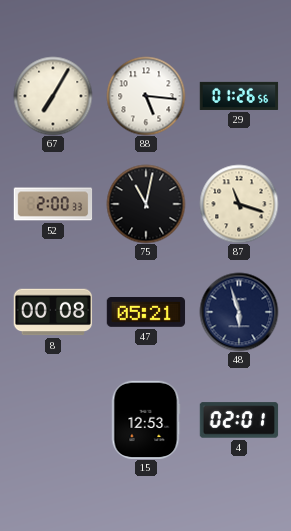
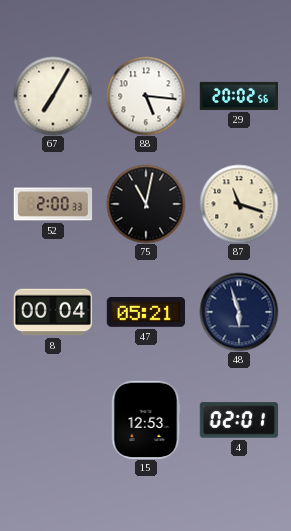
29: 01:26 -> 20:02 (239, 96)
8: 00:08 -> 00:04 (53, 312)
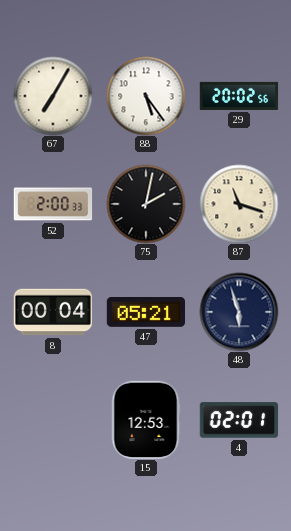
88: 5:16 -> 5:24 (146, 96)
75: 11:02 -> 2:02 (146, 204)
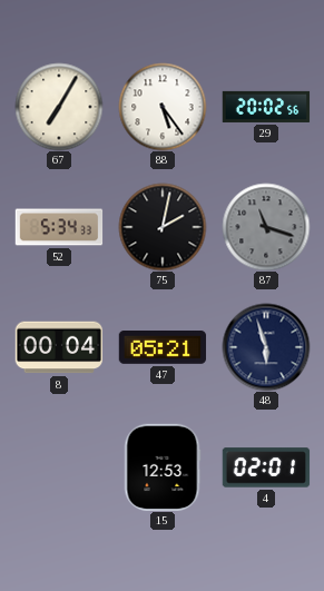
52: 2:00 -> 5:34 (59, 227)
87 dial: cream -> grey (266, 227)
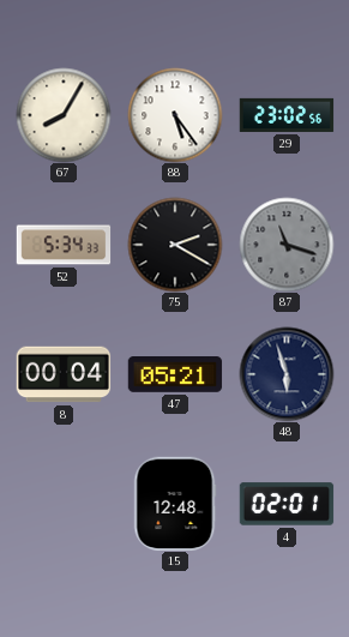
67: 7:05 -> 8:05 (64, 115)
29: 20:02 -> 23:02 (287, 115)
75: 2:02 -> 2:20 (175, 245)
15: 12:53 -> 12:48 (175, 504)
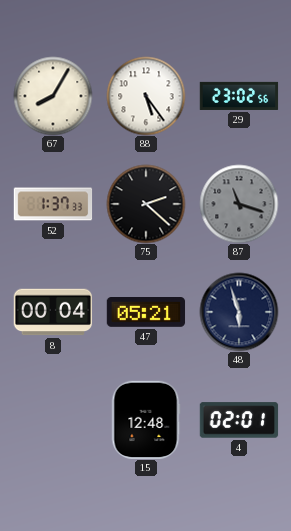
52: 5:34 -> 1:37 (53, 204)
75: 2:20 -> 2:22 (146, 204)
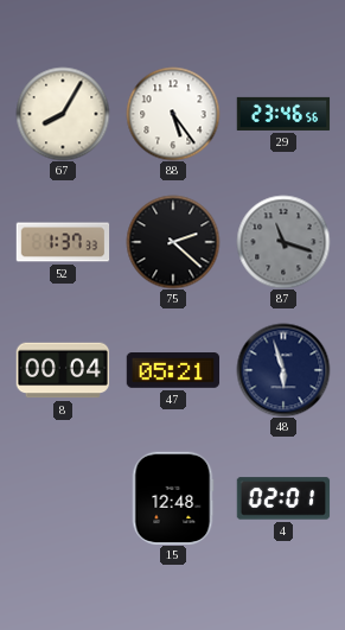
29: 23:02 -> 23:46 (283, 114)
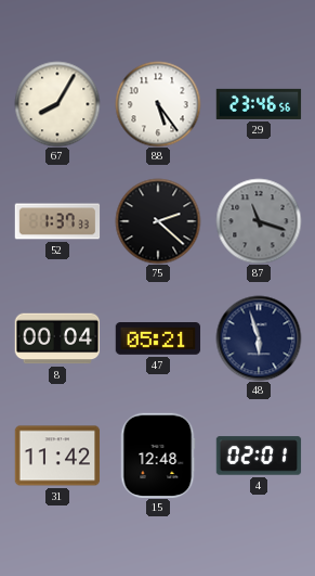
31: none -> 11:42 (57, 456)
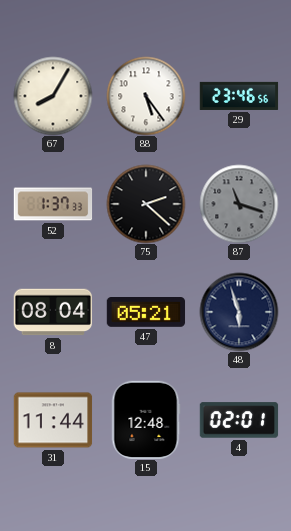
8: 00:04 -> 08:04 (53, 312)
31: 11:42 -> 11:44 (53, 420)
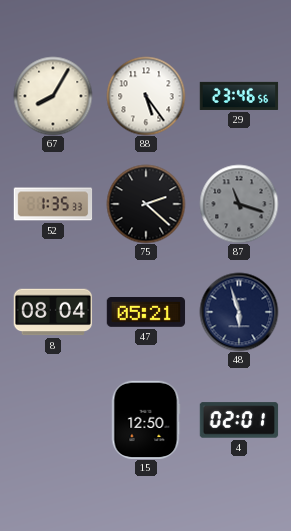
52: 1:37 -> 1:35 (53, 204)
31: 11:44 -> none (53, 420)
15: 12:48 -> 12:50 (146, 420)
